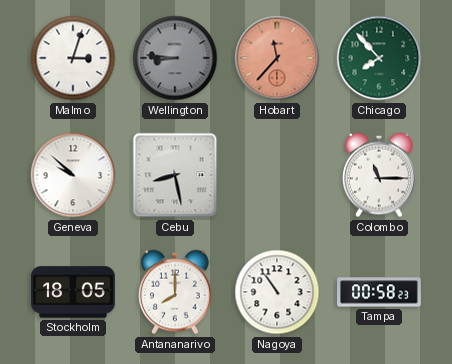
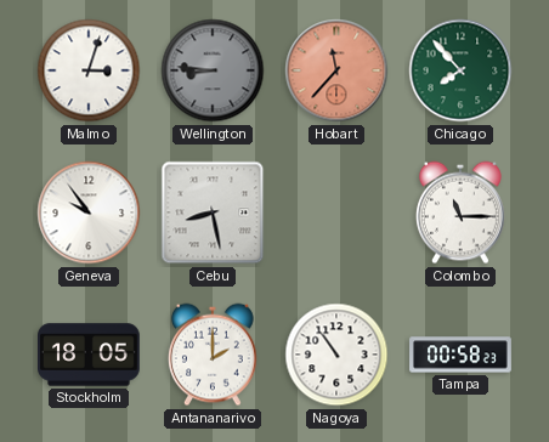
Geneva: 9:52 -> 9:54 (89, 212)
Antananarivo: 8:00 -> 2:00 (213, 355)
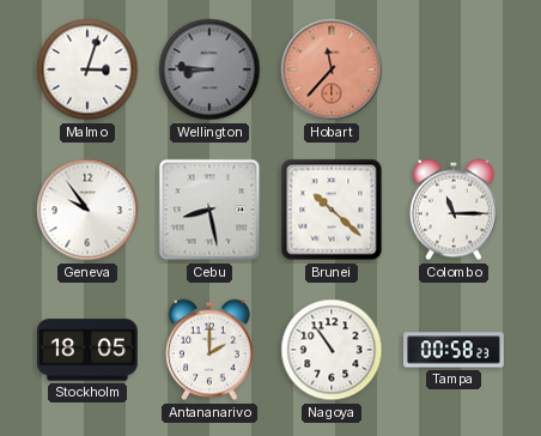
Chicago: 7:53 -> none (460, 70)
Brunei: none -> 10:22 (332, 210)
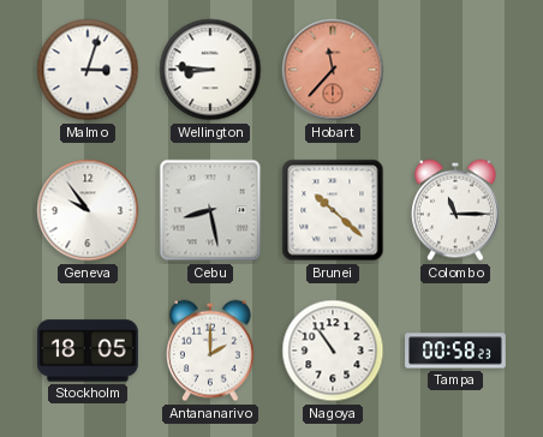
Wellington dial: grey -> white (210, 70)
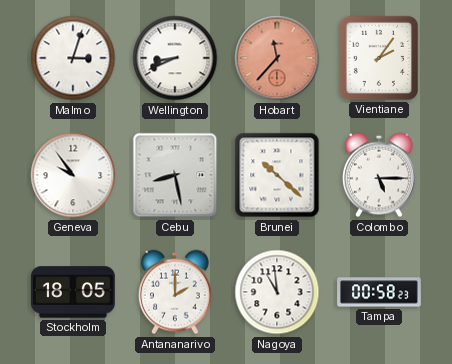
Wellington: 8:46 -> 8:41 (175, 58)
Vientiane: none -> 2:06 (379, 58)
Colombo: 11:15 -> 5:15 (379, 175)
Nagoya: 10:54 -> 10:59 (277, 292)
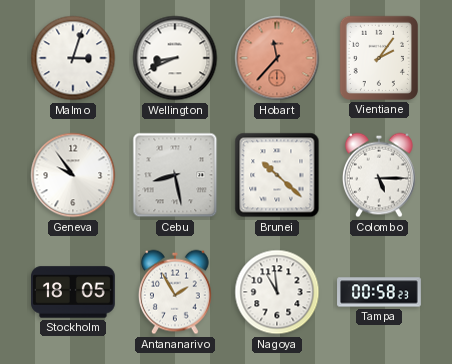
Antananarivo: 2:00 -> 1:55 (175, 292)
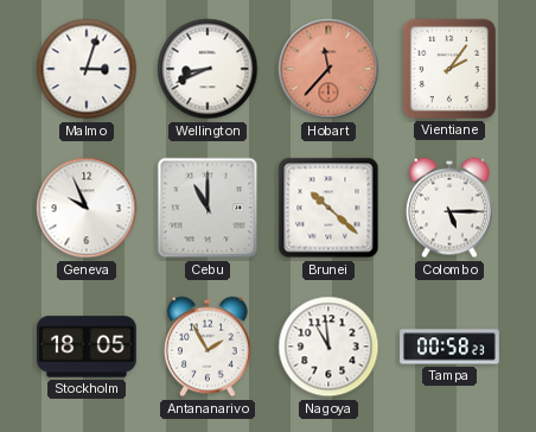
Geneva: 9:54 -> 9:56 (87, 208)
Cebu: 8:28 -> 11:00 (208, 208)
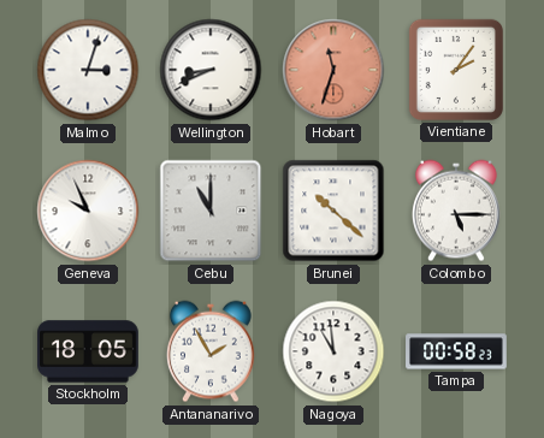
Hobart: 11:37 -> 11:33 (333, 70)
